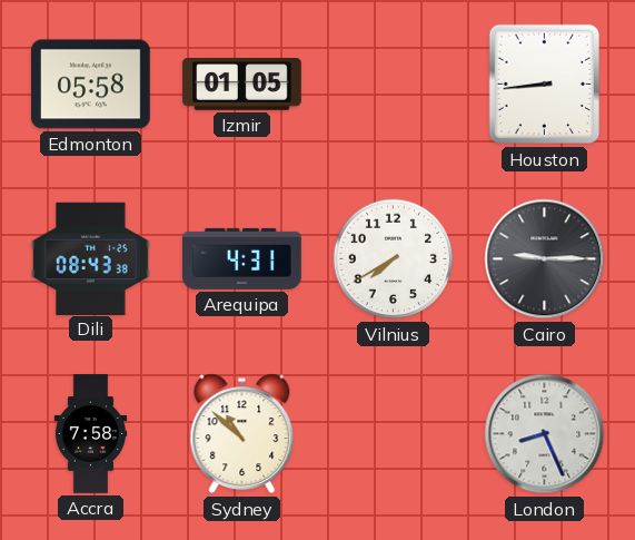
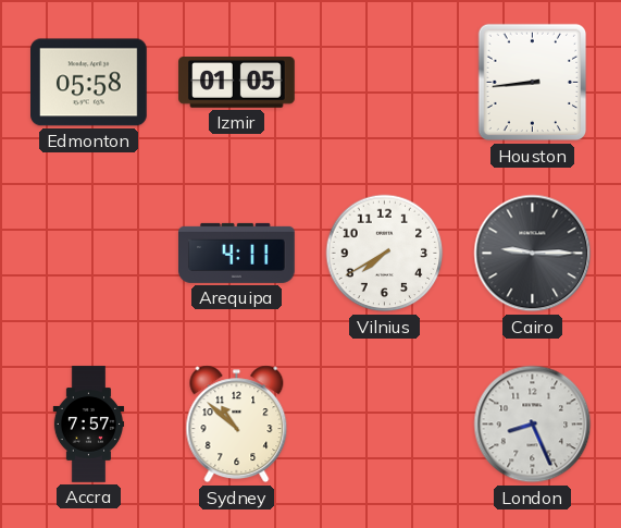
Dili: 08:43 -> none (91, 258)
Arequipa: 4:31 -> 4:11 (237, 253)
Accra: 7:58 -> 7:57 (89, 425)
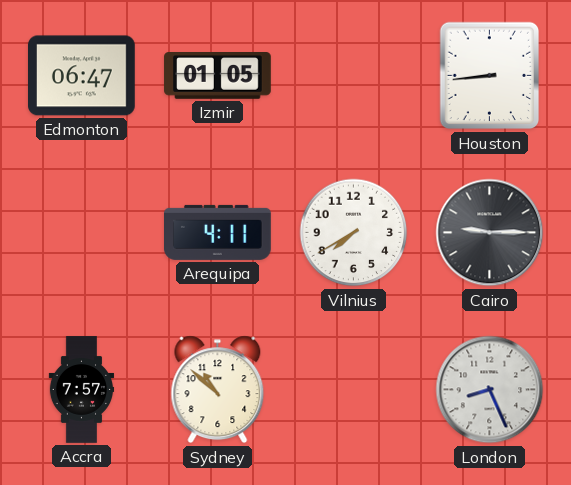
Edmonton: 05:58 -> 06:47 (82, 76)
